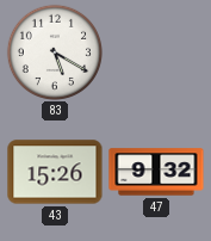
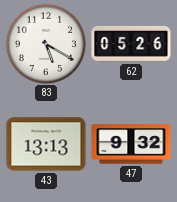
62: none -> 05:26 (131, 44)
43: 15:26 -> 13:13 (46, 144)
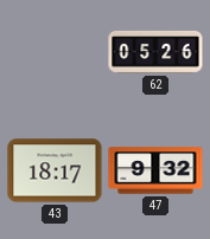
83: 5:20 -> none (45, 43)
43: 13:13 -> 18:17 (55, 170)
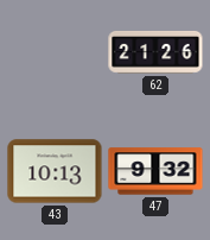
62: 05:26 -> 21:26 (155, 52)
43: 18:17 -> 10:13 (55, 171)
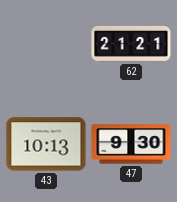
62: 21:26 -> 21:21 (131, 44)
47: 9:32 -> 9:30 (131, 144)
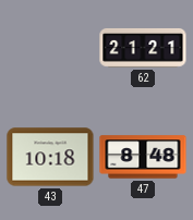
43: 10:13 -> 10:18 (50, 157)
47: 9:30 -> 8:48 (143, 157)
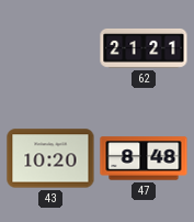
43: 10:18 -> 10:20 (50, 158)
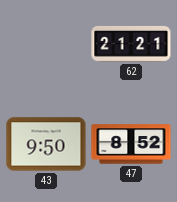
43: 10:20 -> 9:50 (46, 144)
47: 8:48 -> 8:52 (131, 144)
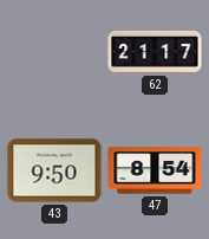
62: 21:21 -> 21:17 (155, 52)
47: 8:52 -> 8:54 (155, 170)
